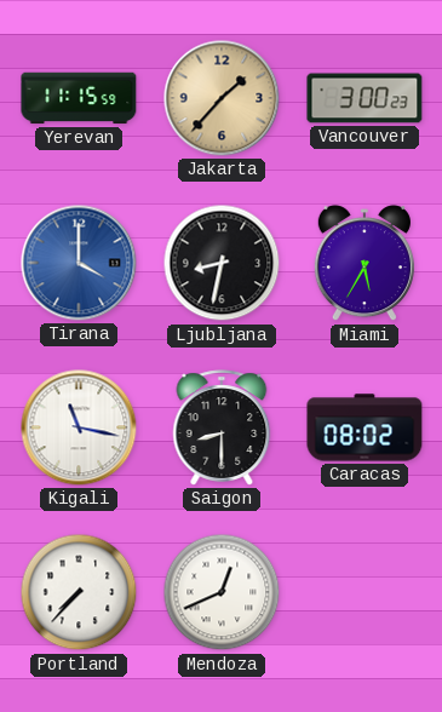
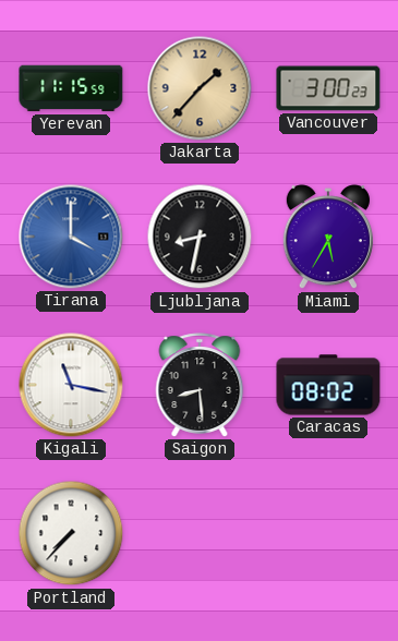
Saigon: 8:30 -> 8:29 (200, 385)
Mendoza: 12:41 -> none (222, 592)
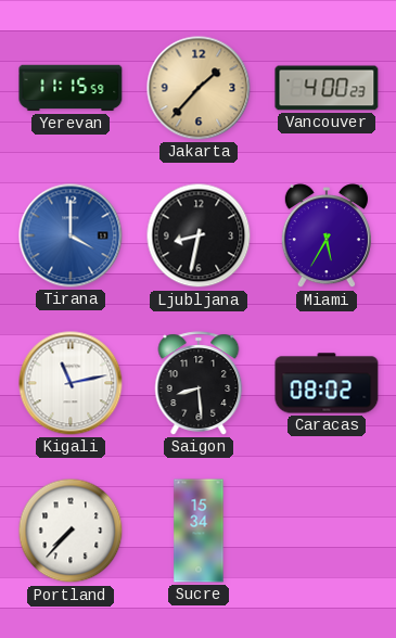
Vancouver: 3:00 -> 4:00 (327, 88)
Kigali: 11:17 -> 11:13 (71, 383)
Sucre: none -> 15:34 (199, 531)
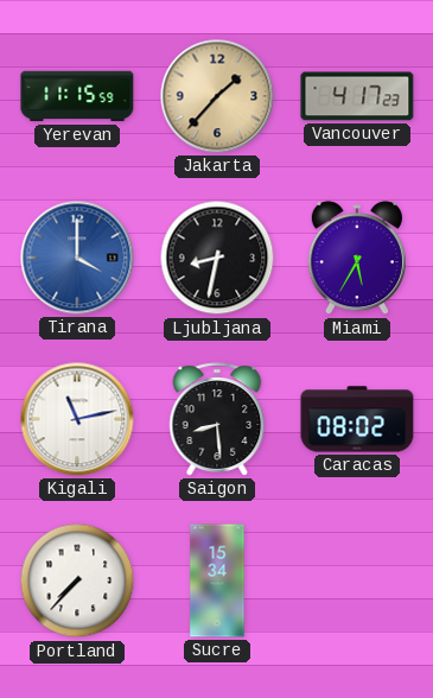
Vancouver: 4:00 -> 4:17 (357, 96)
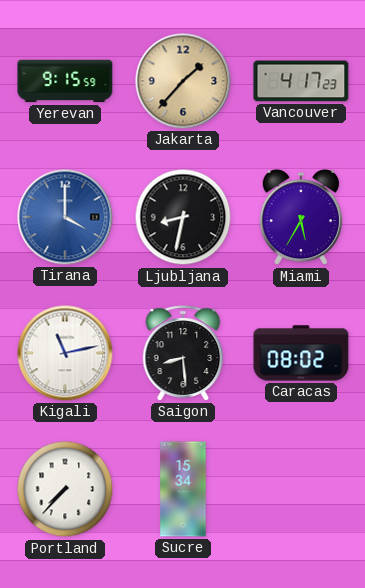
Yerevan: 11:15 -> 9:15 (65, 81)
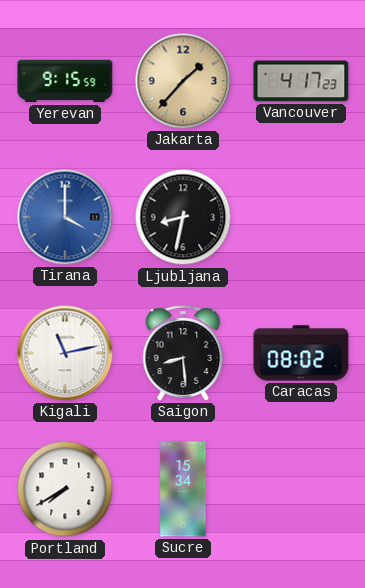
Miami: 5:35 -> none (301, 218)
Portland: 7:37 -> 7:40 (65, 489)
